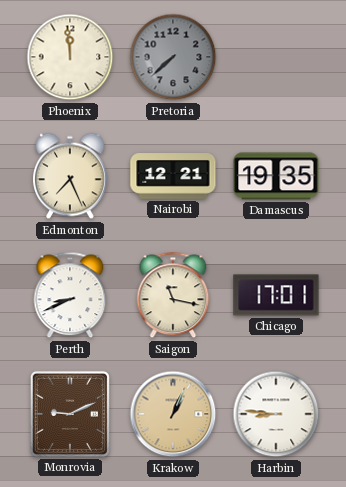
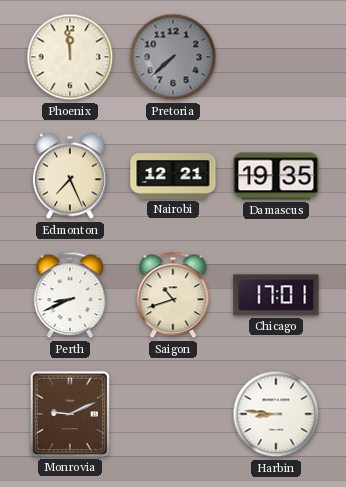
Saigon: 11:17 -> 10:42 (173, 295)
Krakow: 1:04 -> none (173, 414)
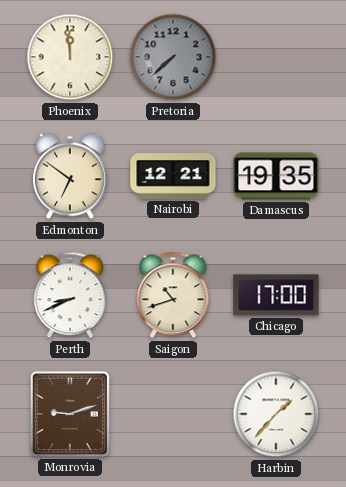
Edmonton: 7:26 -> 6:51 (71, 176)
Chicago: 17:01 -> 17:00 (276, 295)
Monrovia: 9:11 -> 9:12 (70, 414)
Harbin: 8:46 -> 1:37 (276, 414)
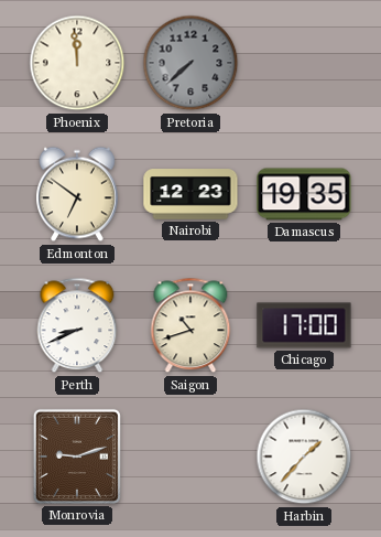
Nairobi: 12:21 -> 12:23 (190, 194)
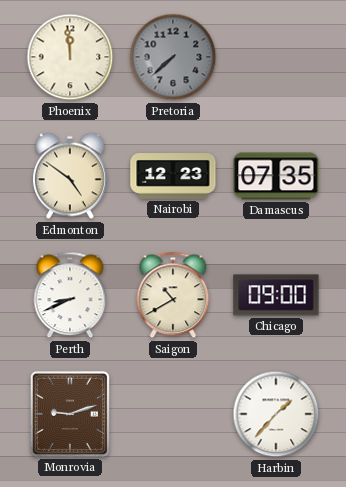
Edmonton: 6:51 -> 4:51 (71, 176)
Damascus: 19:35 -> 07:35 (276, 176)
Saigon: 10:42 -> 10:40 (173, 295)
Chicago: 17:00 -> 09:00 (276, 295)
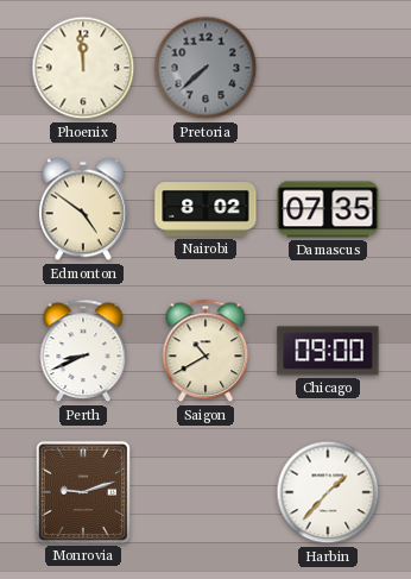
Nairobi: 12:23 -> 8:02 (205, 209)
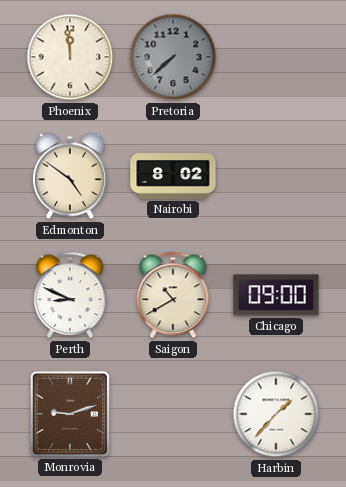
Damascus: 07:35 -> none (328, 209)
Perth: 8:41 -> 8:49 (70, 295)
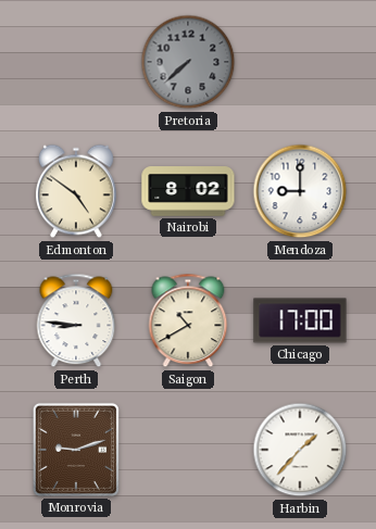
Phoenix: 11:59 -> none (70, 57)
Mendoza: none -> 9:00 (300, 191)
Perth: 8:49 -> 8:46 (76, 320)
Chicago: 09:00 -> 17:00 (300, 320)
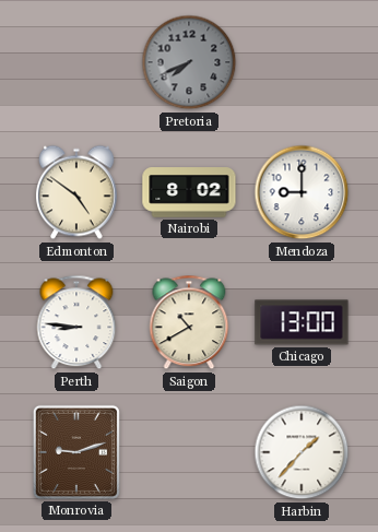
Pretoria: 7:38 -> 7:41 (189, 62)
Chicago: 17:00 -> 13:00 (302, 322)
